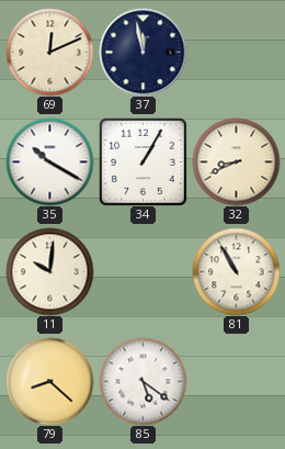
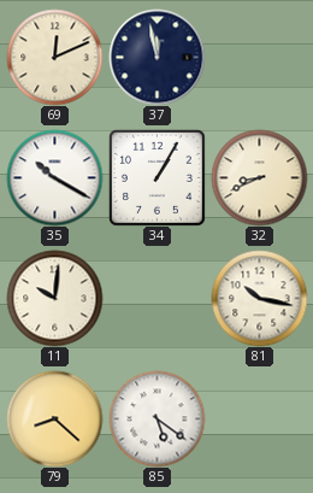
81: 10:55 -> 10:17 (259, 298)
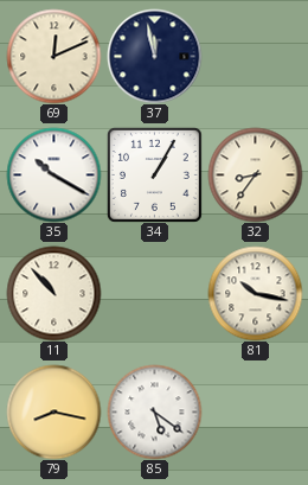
32: 8:41 -> 8:36 (255, 174)
11: 10:01 -> 10:53 (53, 293)
79: 8:22 -> 8:17 (53, 411)
